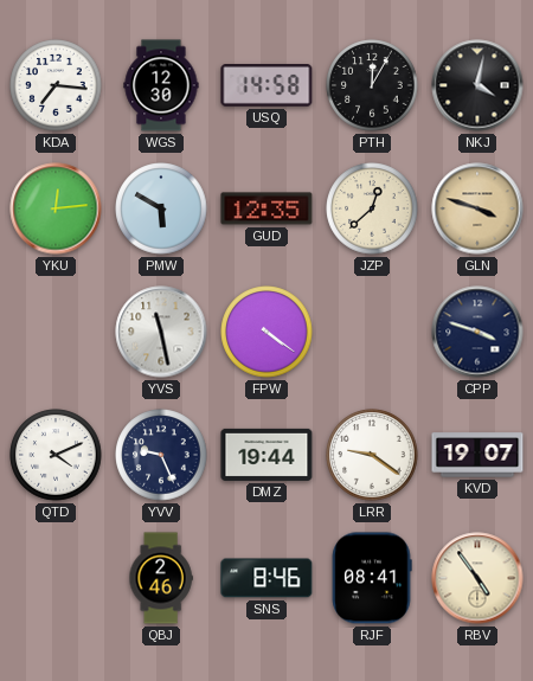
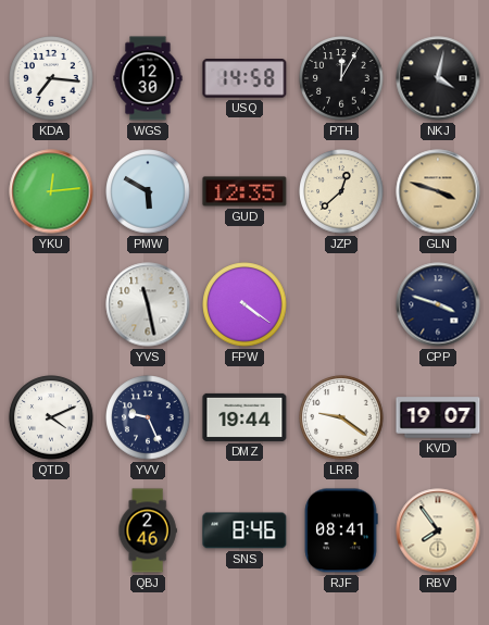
RBV: 4:54 -> 7:54 (438, 530)
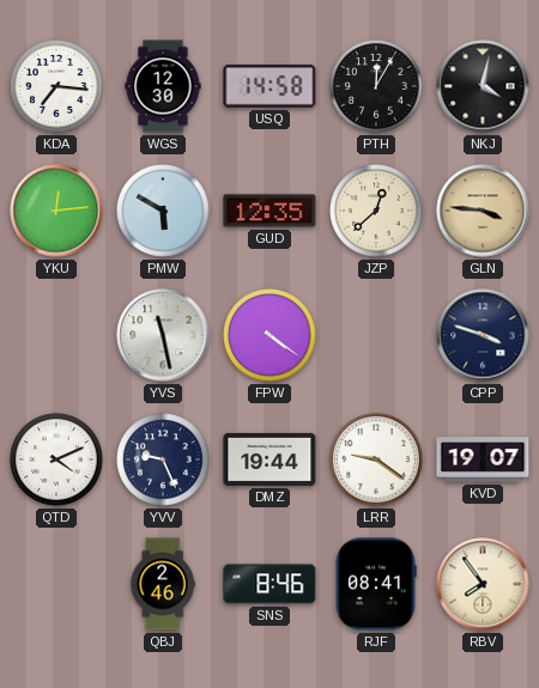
GLN: 3:48 -> 3:46 (483, 211)
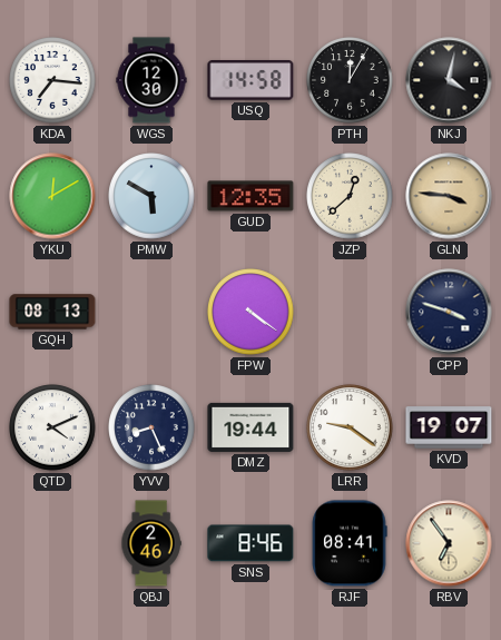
YKU: 12:14 -> 12:10 (52, 196)
GQH: none -> 08:13 (52, 312)
YVS: 11:28 -> none (163, 335)
YVV: 9:26 -> 8:26 (151, 427)
RBV: 7:54 -> 6:54 (449, 543)
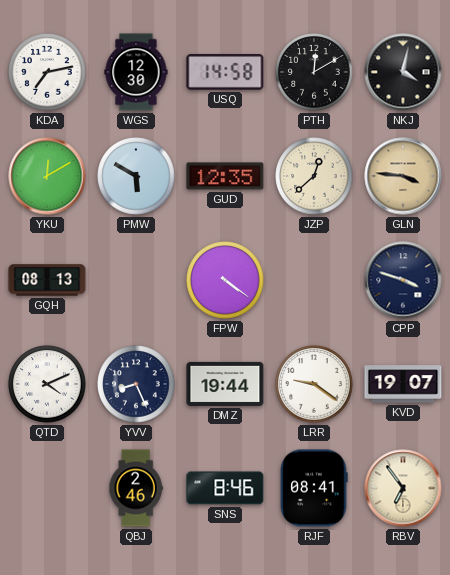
KDA: 7:16 -> 7:13 (47, 72)
PTH: 12:05 -> 12:10 (314, 72)
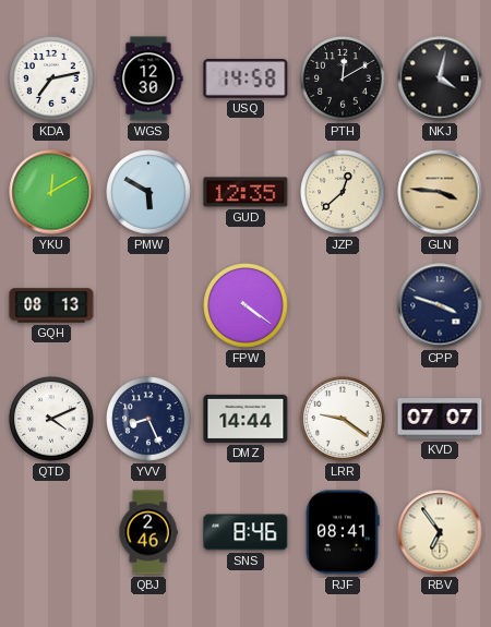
DMZ: 19:44 -> 14:44 (245, 419)
KVD: 19:07 -> 07:07 (440, 419)
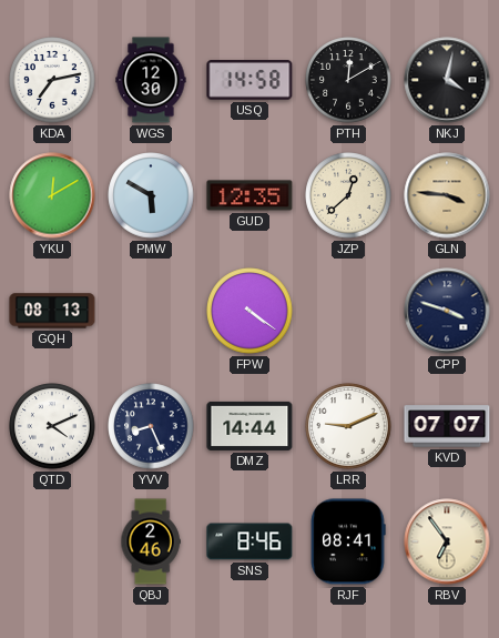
LRR: 9:21 -> 9:11 (348, 426)
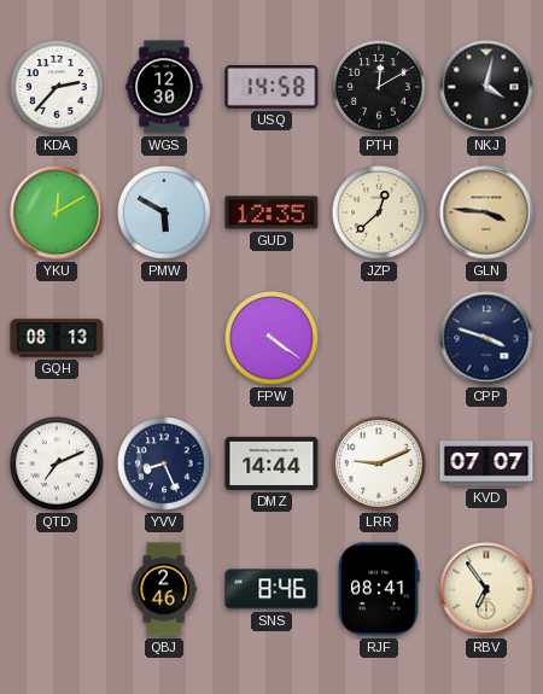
KDA: 7:13 -> 2:37 (57, 87)
QTD: 4:11 -> 7:11 (57, 463)
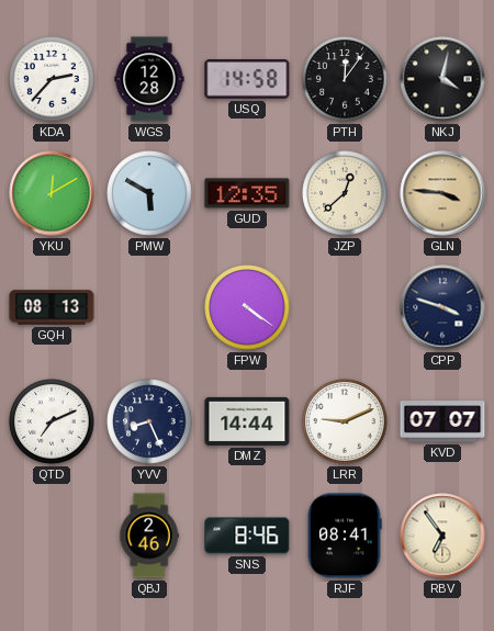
WGS: 12:30 -> 12:28 (149, 79)
PTH: 12:10 -> 12:06 (345, 79)
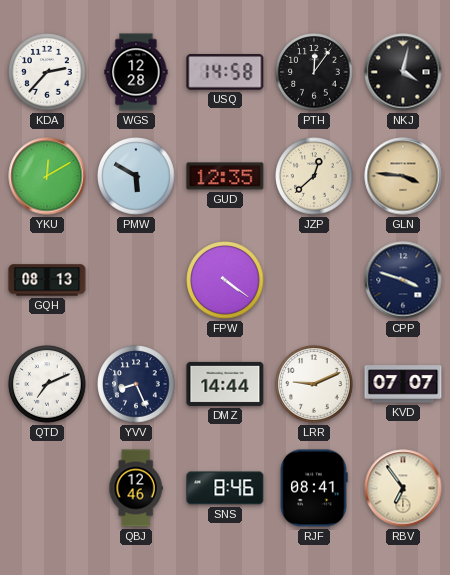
QBJ: 2:46 -> 12:46 (136, 488)
